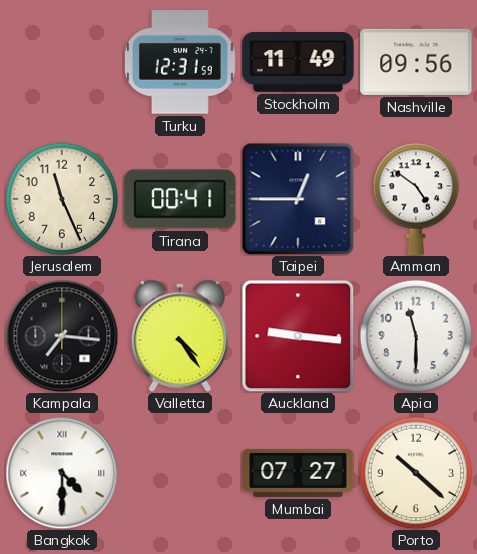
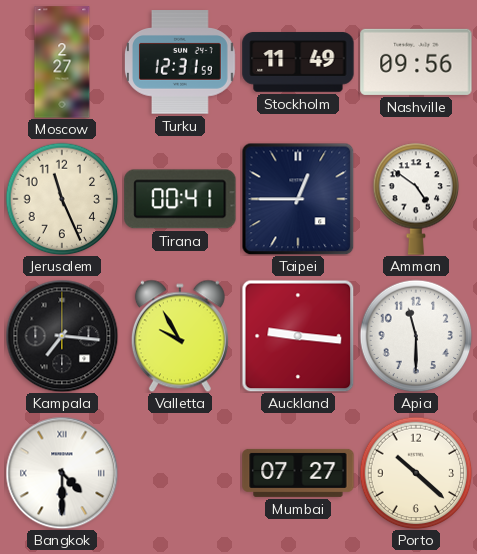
Moscow: none -> 2:27 (62, 62)
Valletta: 4:24 -> 9:55 (180, 336)
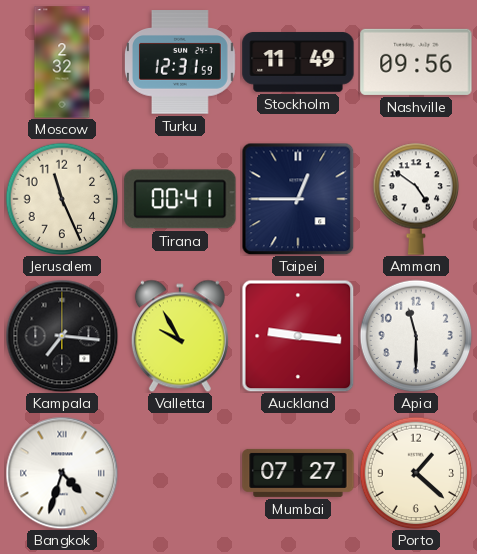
Moscow: 2:27 -> 2:32 (62, 62)
Bangkok: 4:30 -> 4:33 (62, 473)
Porto: 10:22 -> 1:22 (416, 473)
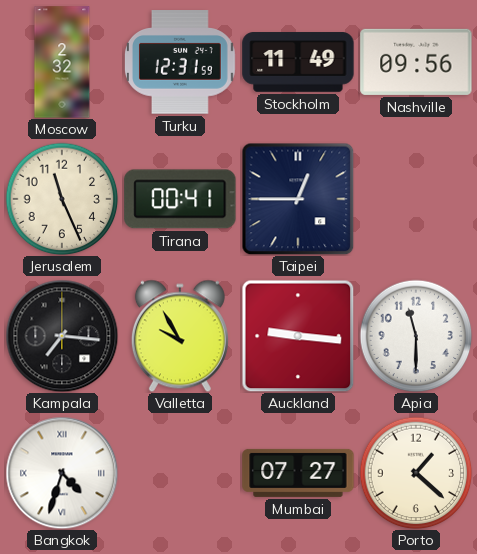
Amman: 4:51 -> none (416, 199)
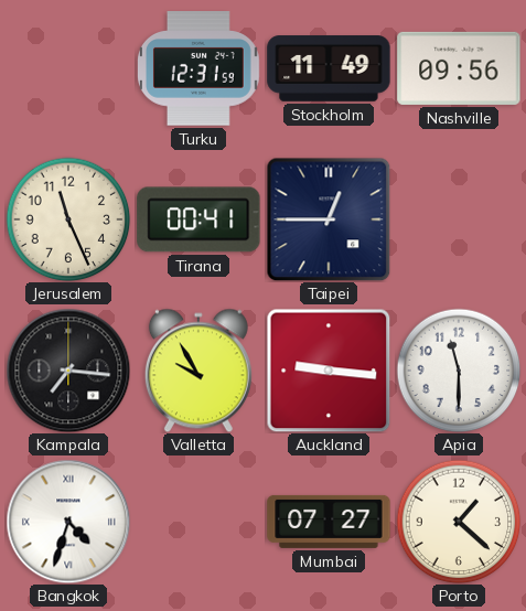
Moscow: 2:32 -> none (62, 62)
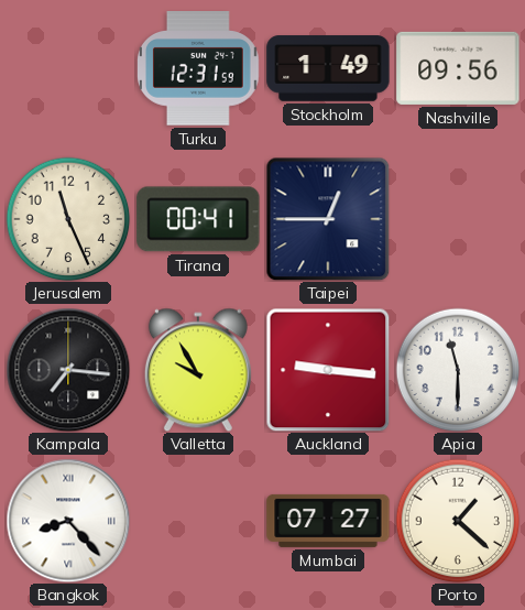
Stockholm: 11:49 -> 1:49 (328, 68)
Bangkok: 4:33 -> 8:23 (68, 521)
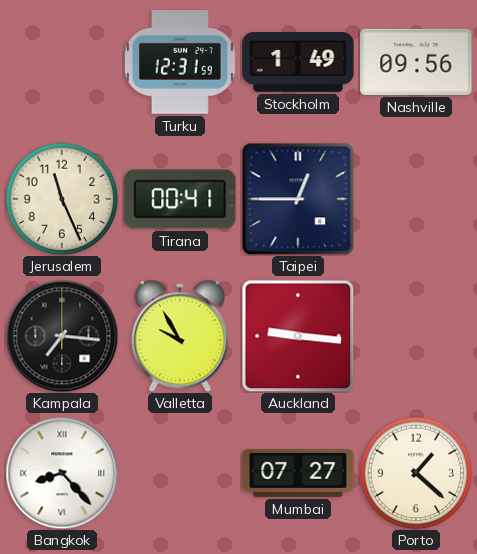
Apia: 11:30 -> none (458, 370)
